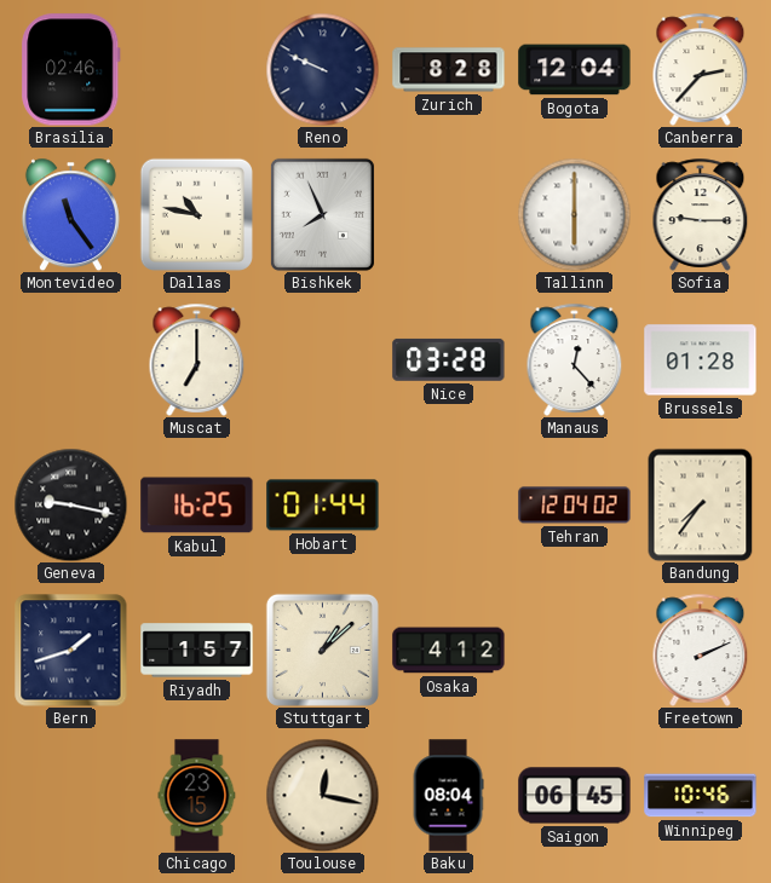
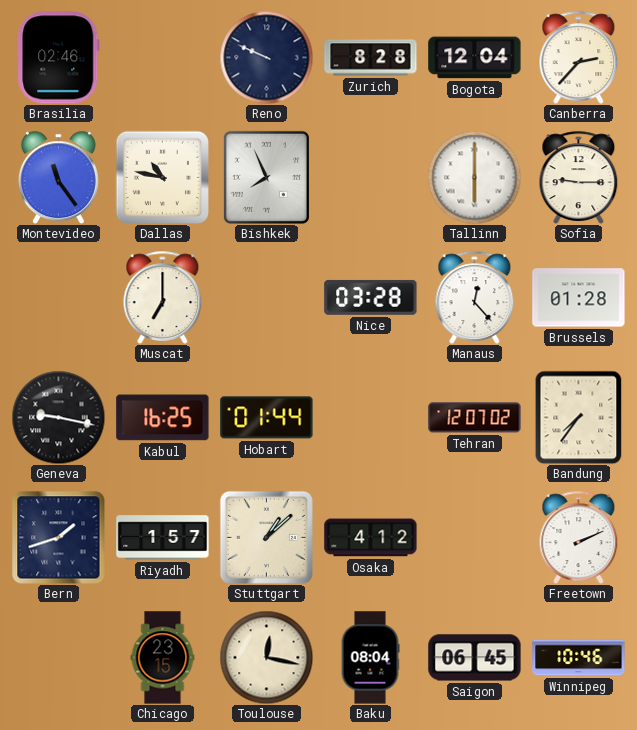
Tehran: 12:04 -> 12:07 (475, 418)
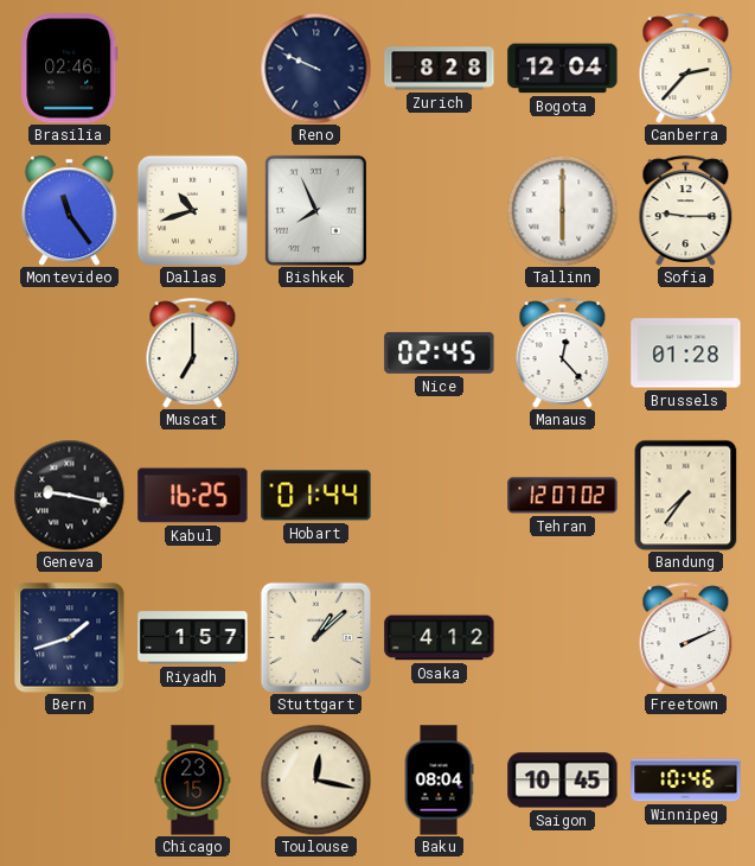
Dallas: 10:47 -> 10:42 (192, 210)
Nice: 03:28 -> 02:45 (440, 352)
Saigon: 06:45 -> 10:45 (563, 781)
